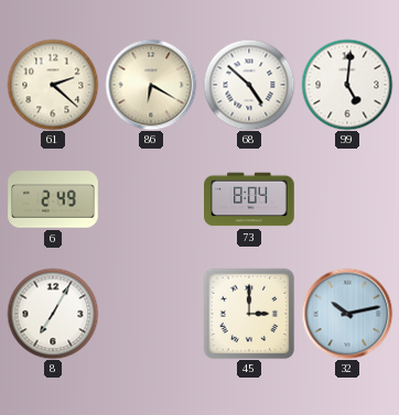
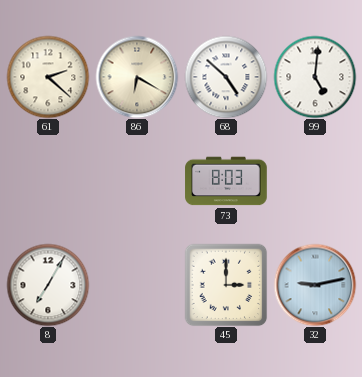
6: 2:49 -> none (53, 199)
73: 8:04 -> 8:03 (226, 181)
32: 10:13 -> 9:13 (315, 285)
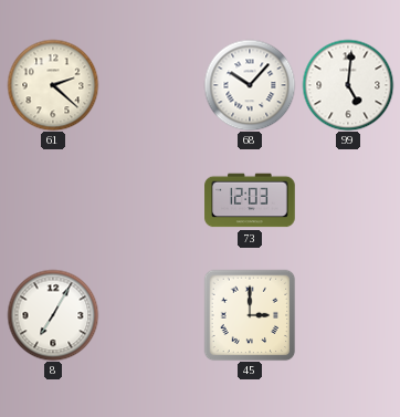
86: 6:20 -> none (137, 77)
68: 4:52 -> 10:07 (250, 85)
73: 8:03 -> 12:03 (250, 200)
32: 9:13 -> none (315, 285)
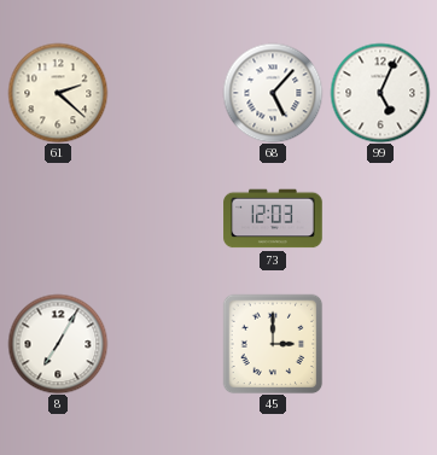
68: 10:07 -> 5:07 (273, 93)
99: 5:01 -> 5:04 (380, 93)
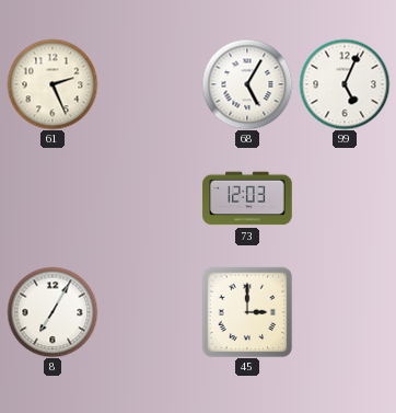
61: 2:22 -> 2:26 (53, 84)
68: 5:07 -> 5:05 (247, 84)
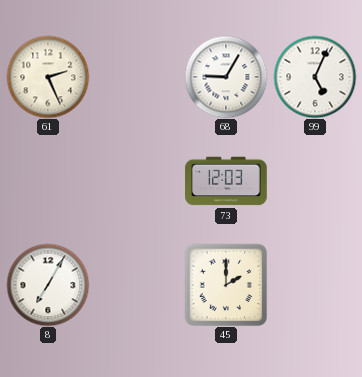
68: 5:05 -> 9:05 (226, 77)
45: 3:00 -> 2:00 (226, 285)
